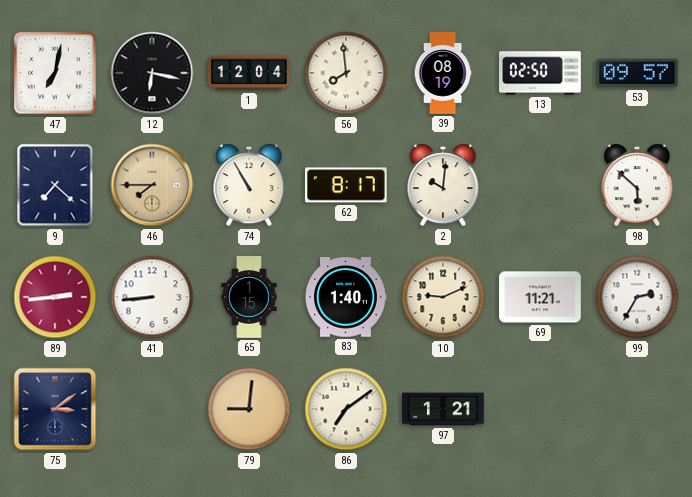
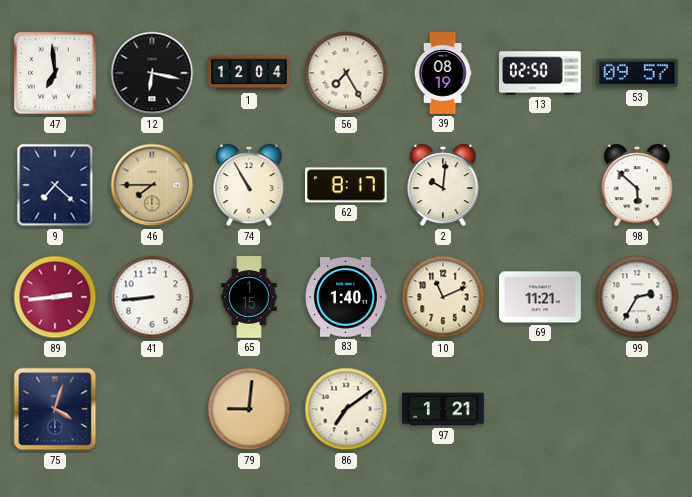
47: 7:02 -> 6:59 (55, 73)
56: 7:59 -> 7:25 (346, 73)
10: 9:11 -> 11:11 (443, 297)
75: 3:09 -> 4:03 (55, 409)
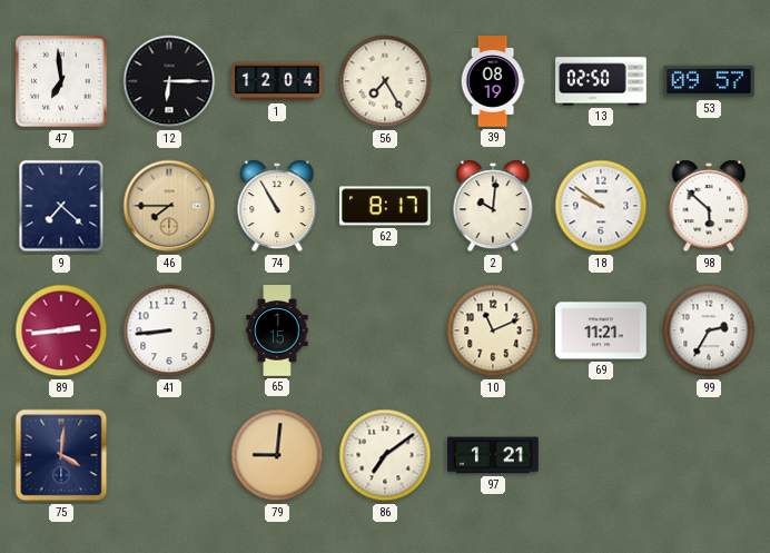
12: 6:17 -> 6:15 (169, 81)
18: none -> 9:51 (601, 206)
83: 1:40 -> none (346, 297)
75: 4:03 -> 4:01 (61, 455)
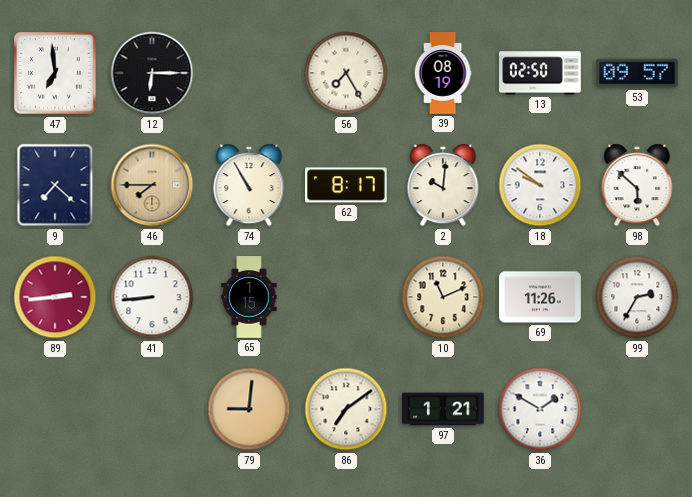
1: 12:04 -> none (277, 81)
69: 11:21 -> 11:26 (540, 297)
75: 4:01 -> none (61, 455)
36: none -> 1:50 (540, 409)
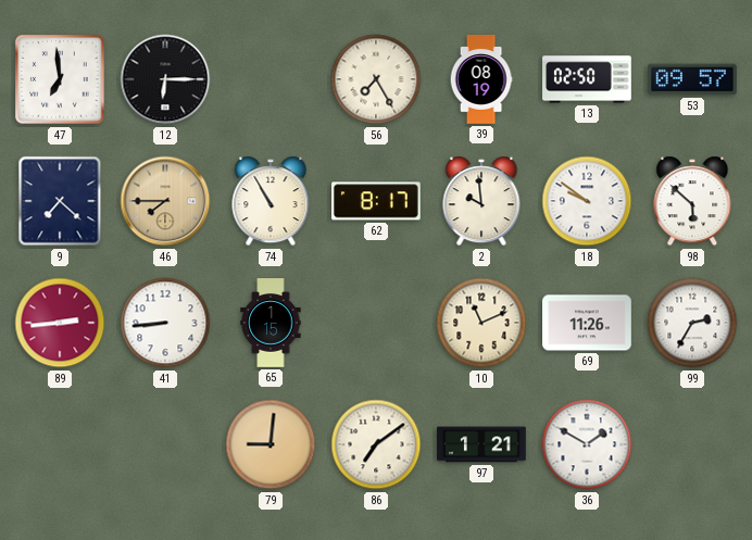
2: 10:01 -> 9:59 (481, 201)
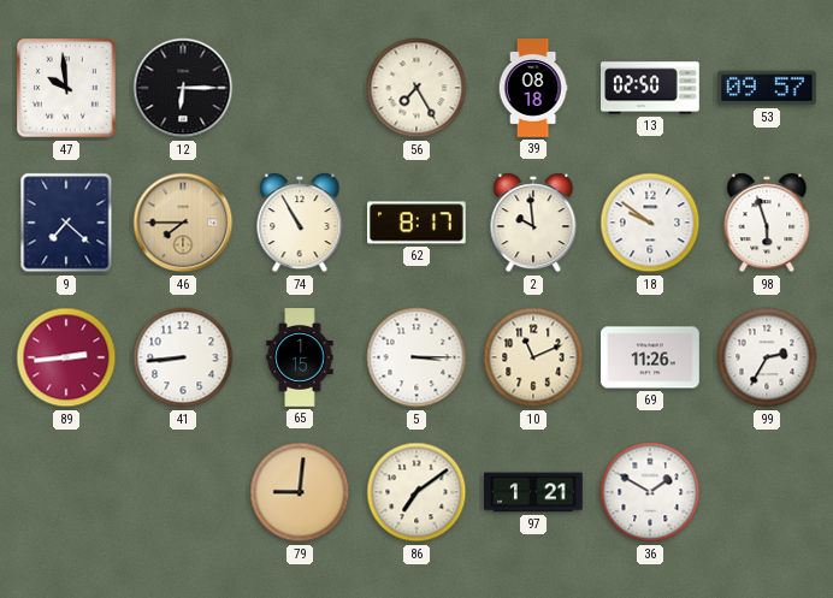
47: 6:59 -> 9:59 (66, 88)
39: 08:19 -> 08:18 (533, 88)
98: 5:52 -> 5:57 (767, 223)
5: none -> 3:15 (416, 357)
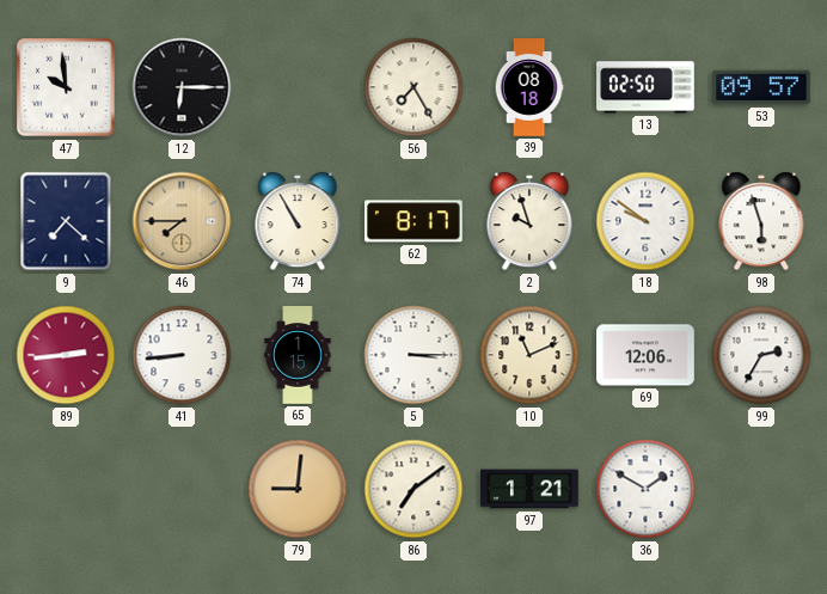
2: 9:59 -> 9:57 (529, 221)
69: 11:26 -> 12:06 (645, 355)
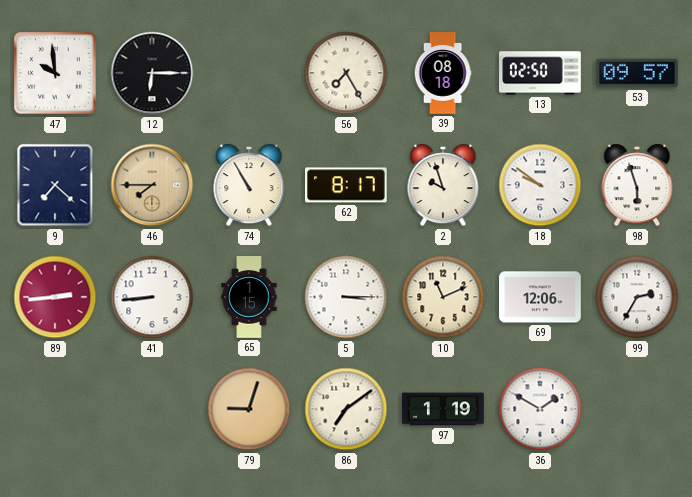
79: 9:01 -> 9:03 (249, 409)
97: 1:21 -> 1:19 (443, 409)
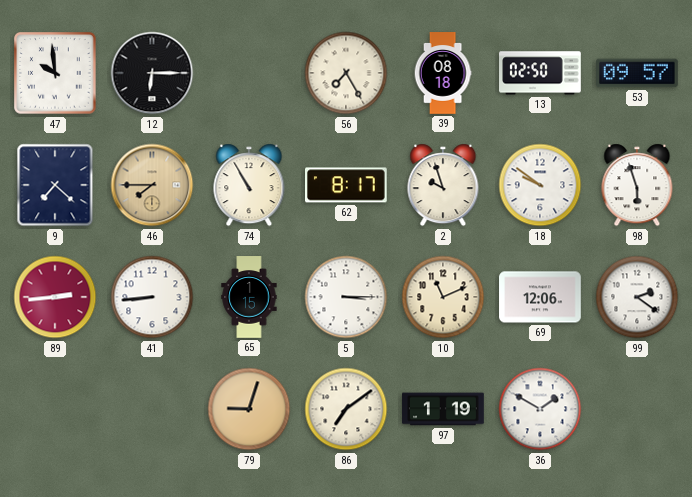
99: 2:35 -> 2:21 (637, 297)
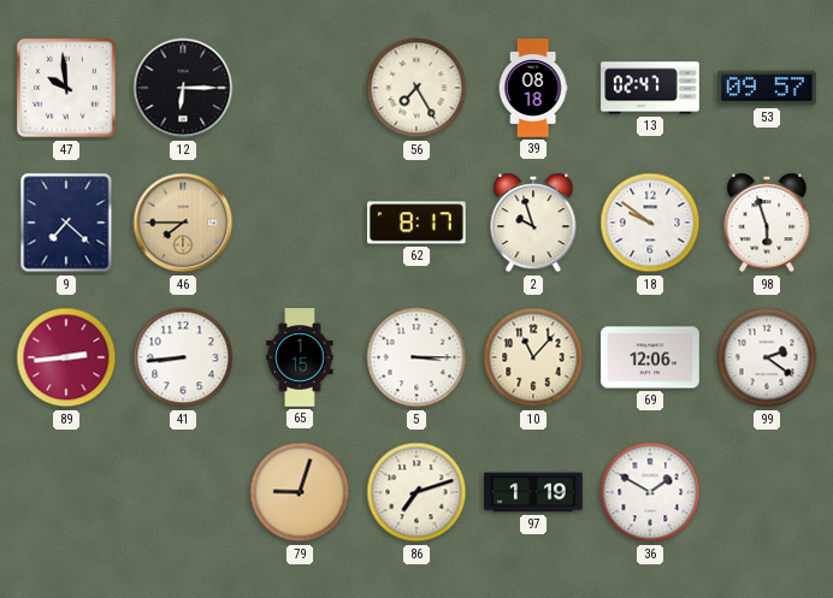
13: 02:50 -> 02:47 (650, 88)
74: 10:55 -> none (249, 185)
10: 11:11 -> 11:07 (533, 357)
86: 7:09 -> 7:12 (416, 492)
